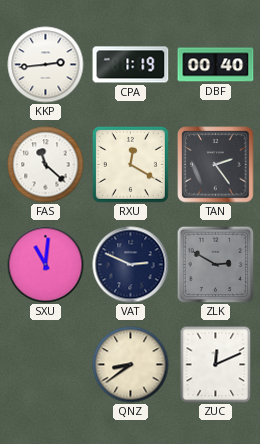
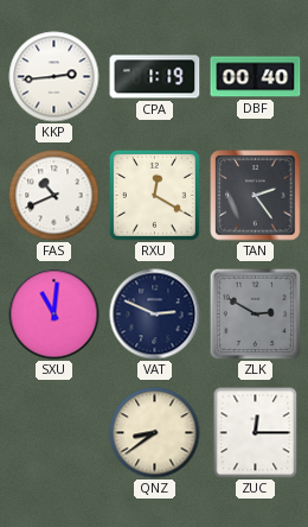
FAS: 11:22 -> 10:41 (54, 196)
ZUC: 12:11 -> 12:15 (256, 432)
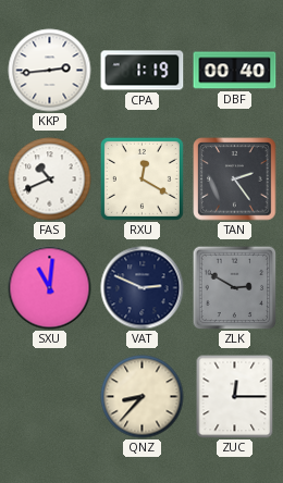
QNZ: 8:39 -> 8:37 (143, 397)
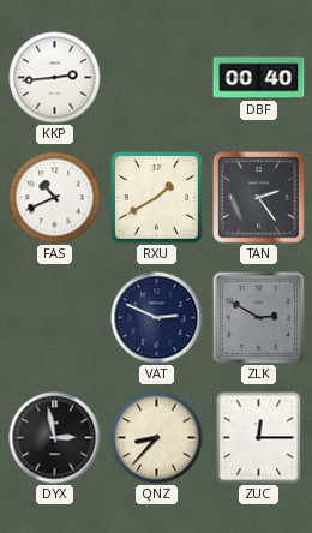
CPA: 1:19 -> none (143, 71)
RXU: 12:20 -> 1:40 (156, 197)
SXU: 11:01 -> none (50, 288)
DYX: none -> 2:58 (55, 438)
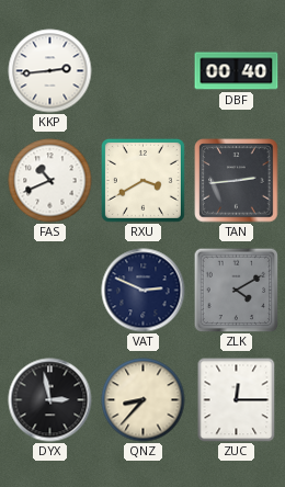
RXU: 1:40 -> 3:40 (142, 180)
TAN: 2:24 -> 2:44 (237, 181)
ZLK: 2:50 -> 4:10 (236, 290)
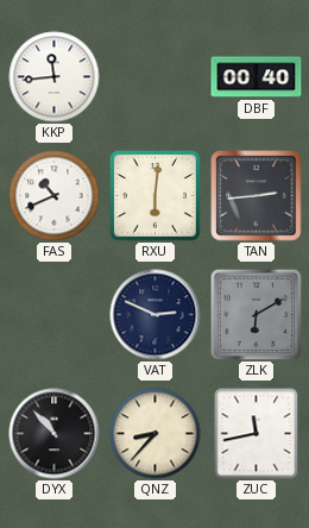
KKP: 2:44 -> 11:44 (55, 77)
RXU: 3:40 -> 6:01 (154, 195)
ZLK: 4:10 -> 6:10 (256, 314)
DYX: 2:58 -> 10:53 (55, 434)
ZUC: 12:15 -> 11:43 (257, 433)
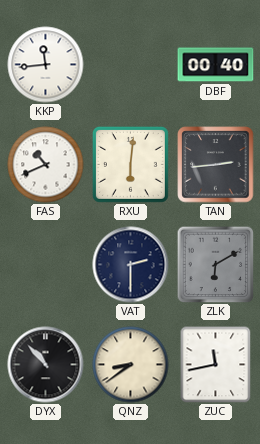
VAT: 2:49 -> 2:30 (131, 265)
QNZ: 8:37 -> 8:39 (131, 365)
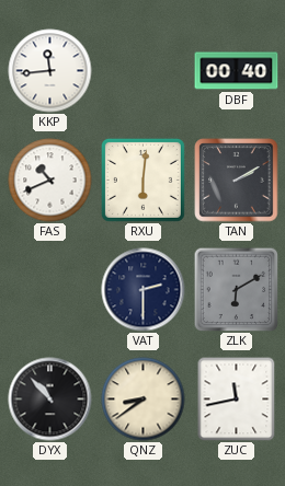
TAN: 2:44 -> 2:10 (237, 181)
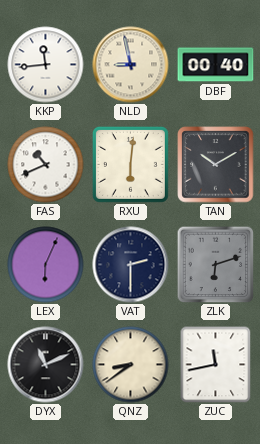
NLD: none -> 8:58 (131, 65)
TAN: 2:10 -> 10:10 (216, 165)
LEX: none -> 6:04 (46, 265)
ZLK: 6:10 -> 6:12 (215, 264)
DYX: 10:53 -> 11:11 (46, 365)
